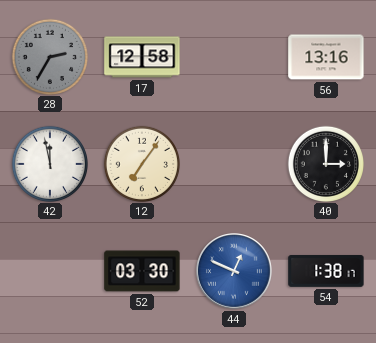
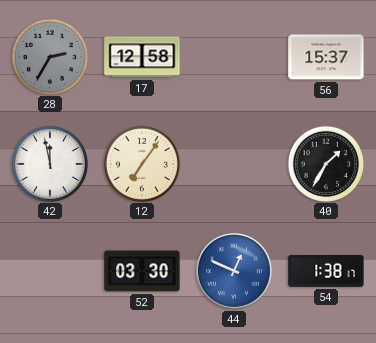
56: 13:16 -> 15:37 (326, 57)
40: 3:00 -> 1:35 (325, 163)
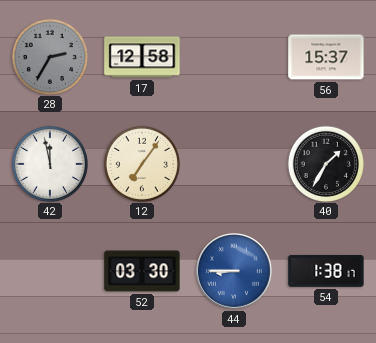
44: 12:49 -> 8:45 (235, 272)
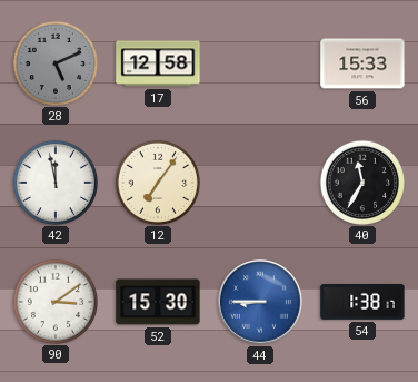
28: 2:35 -> 5:11 (54, 62)
56: 15:37 -> 15:33 (362, 63)
40: 1:35 -> 11:35 (361, 182)
90: none -> 3:09 (54, 301)
52: 03:30 -> 15:30 (158, 302)
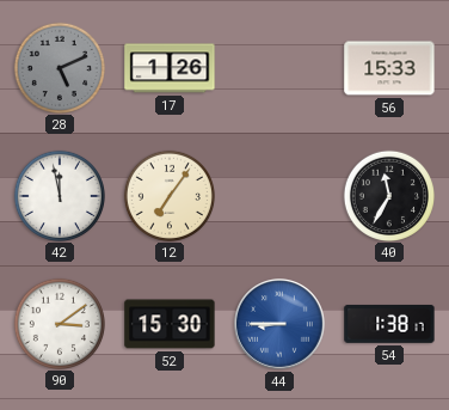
17: 12:58 -> 1:26 (170, 68)
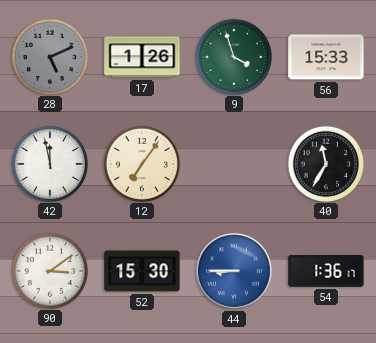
9: none -> 3:57 (233, 56)
54: 1:38 -> 1:36 (326, 271)
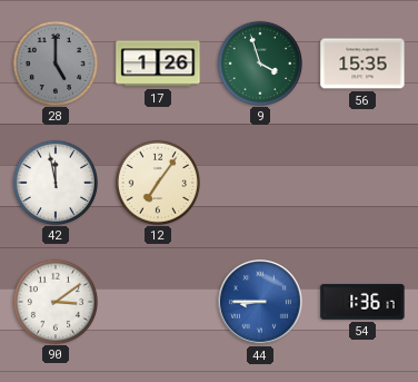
28: 5:11 -> 5:00 (54, 62)
56: 15:33 -> 15:35 (362, 63)
40: 11:35 -> none (325, 163)
52: 15:30 -> none (142, 271)
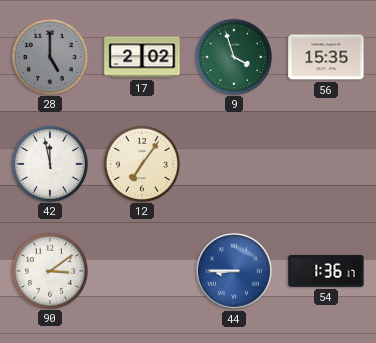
17: 1:26 -> 2:02 (142, 57)
